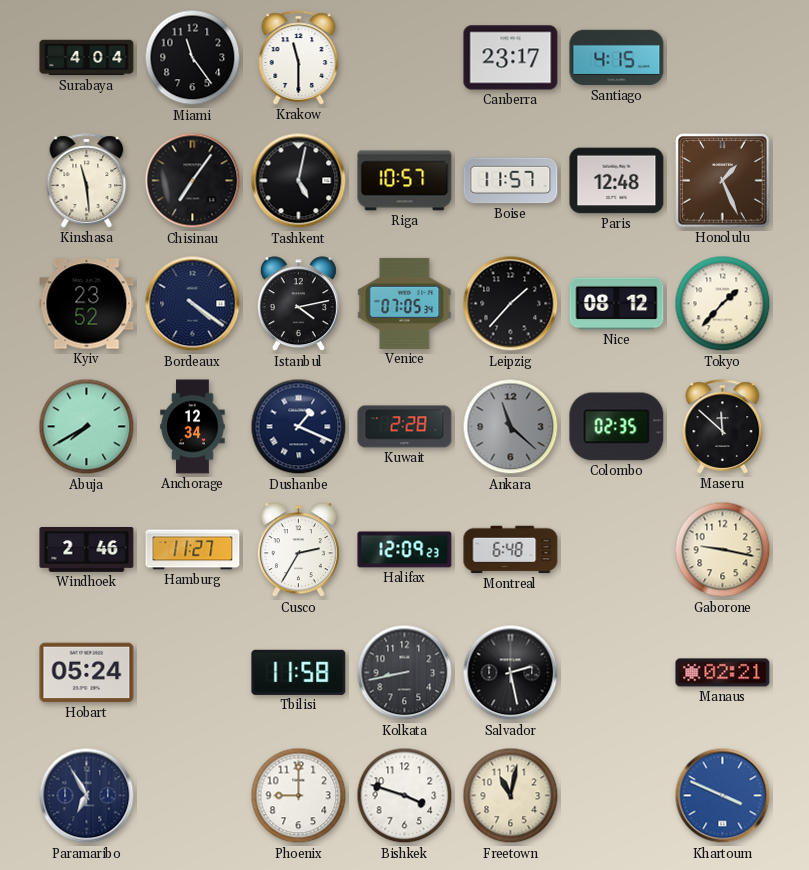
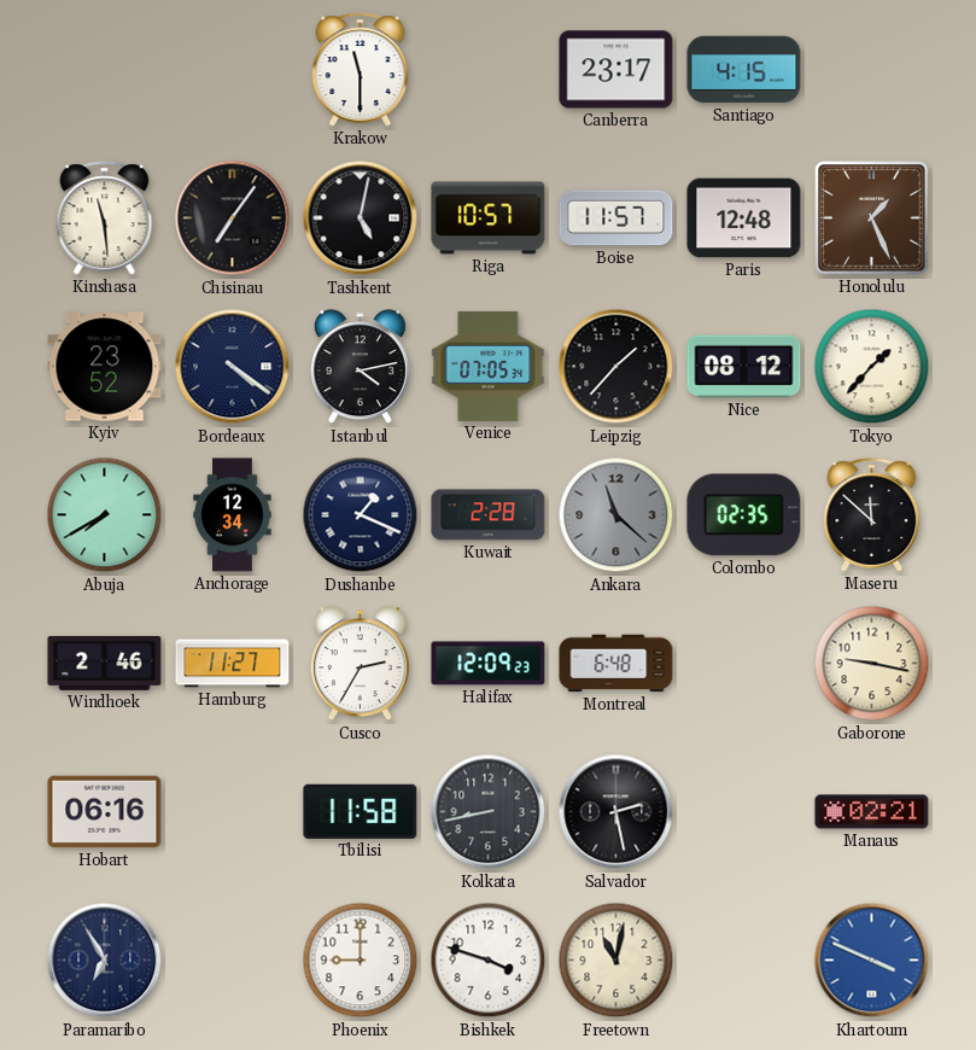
Surabaya: 4:04 -> none (87, 58)
Miami: 11:24 -> none (193, 58)
Hobart: 05:24 -> 06:16 (105, 812)
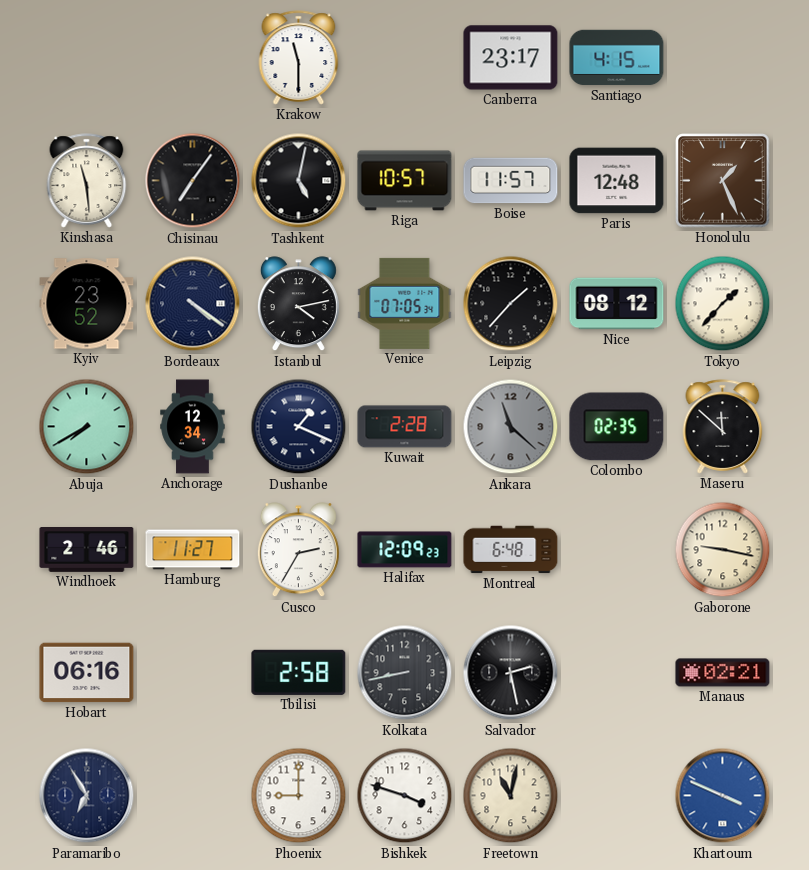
Tbilisi: 11:58 -> 2:58 (299, 672)
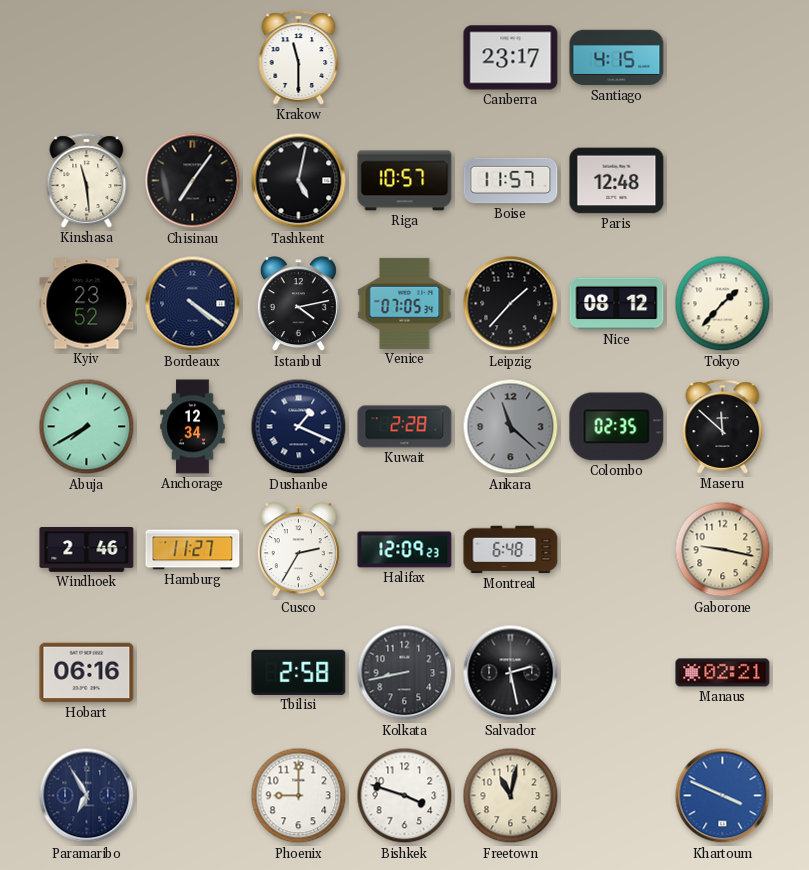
Honolulu: 1:26 -> none (723, 181)
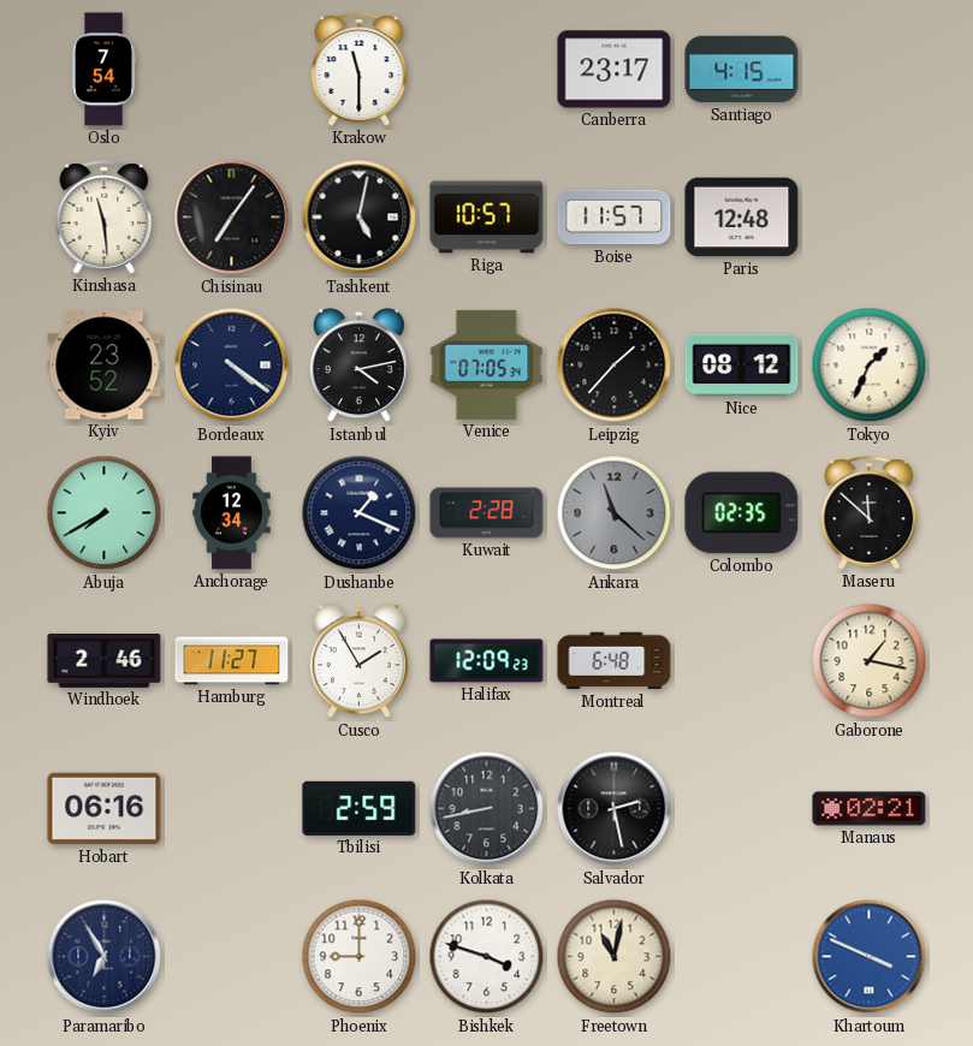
Oslo: none -> 7:54 (105, 70)
Tokyo: 1:37 -> 1:34 (870, 365)
Cusco: 2:35 -> 1:55 (358, 661)
Gaborone: 9:17 -> 1:17 (870, 661)
Tbilisi: 2:58 -> 2:59 (360, 808)
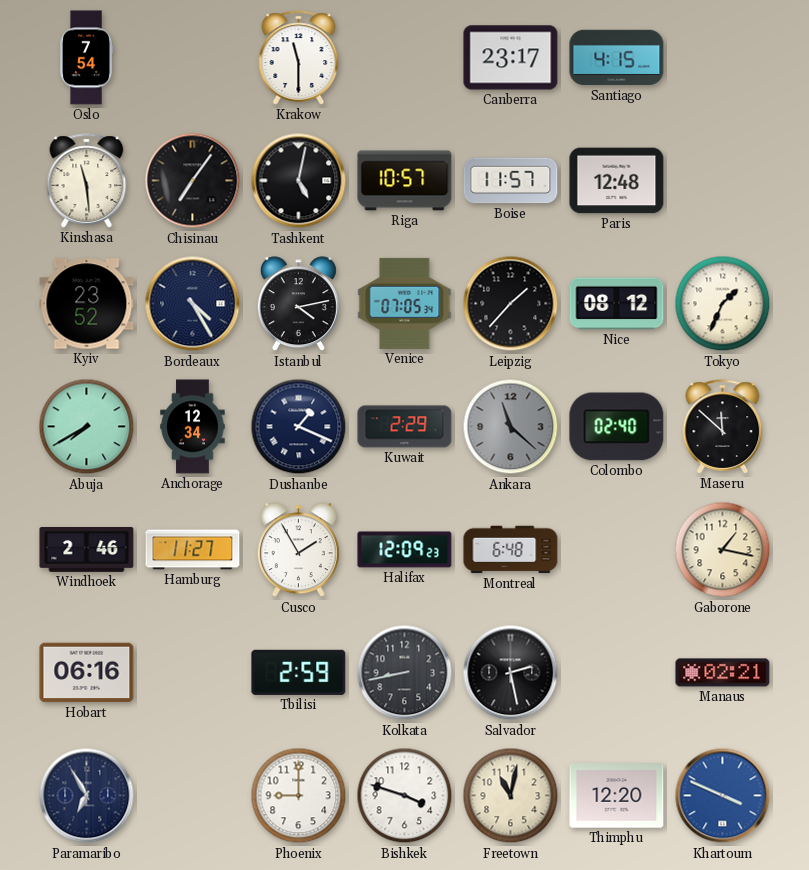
Bordeaux: 4:21 -> 4:25 (193, 304)
Kuwait: 2:28 -> 2:29 (405, 427)
Colombo: 02:35 -> 02:40 (617, 427)
Thimphu: none -> 12:20 (617, 796)
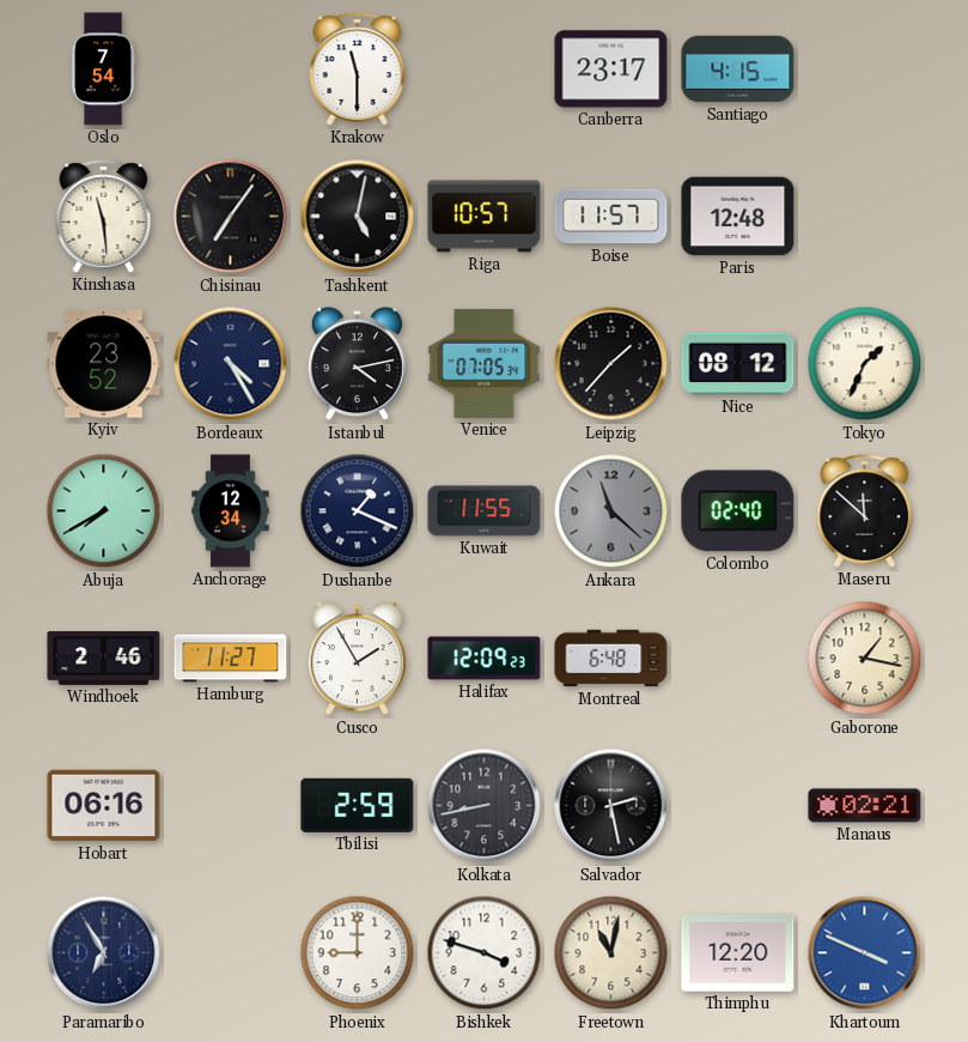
Kuwait: 2:29 -> 11:55 (485, 511)
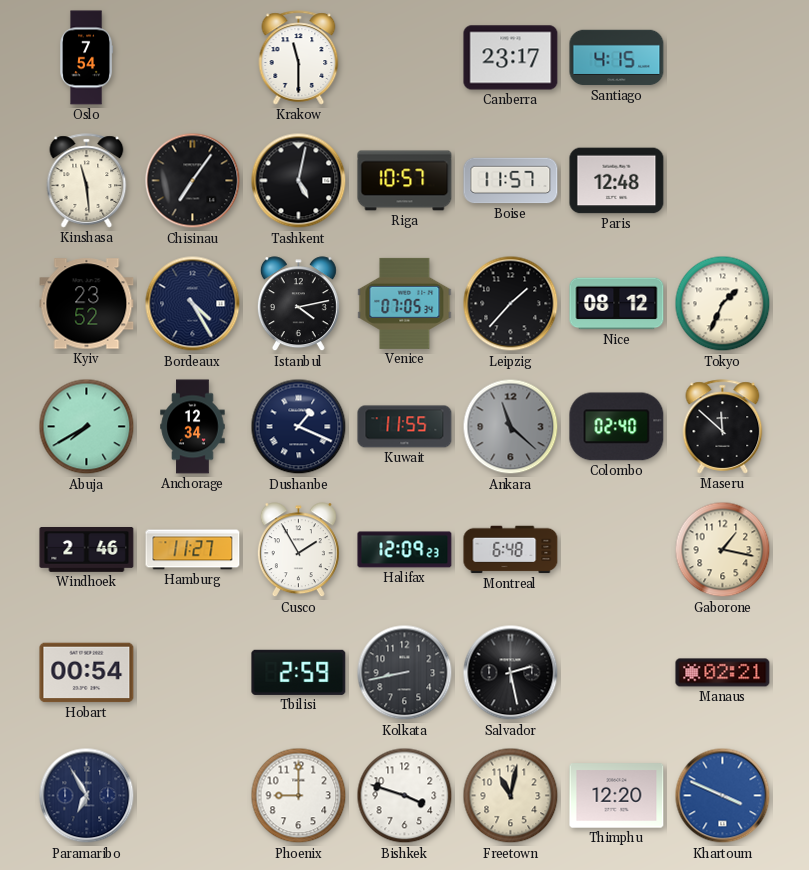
Hobart: 06:16 -> 00:54 (87, 673)
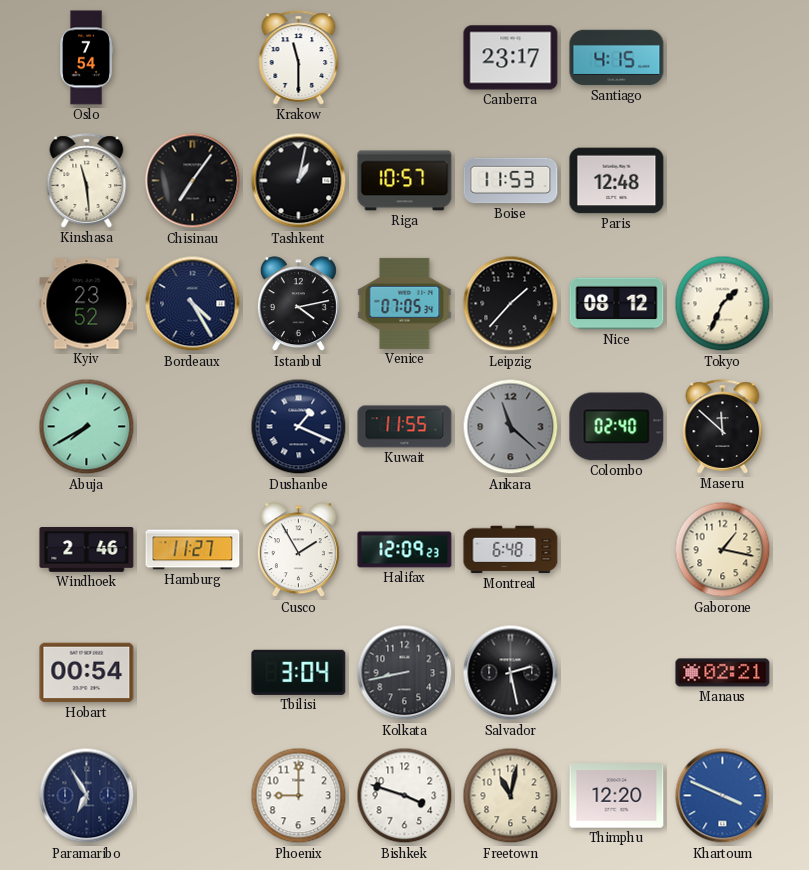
Tashkent: 5:02 -> 1:02 (299, 181)
Boise: 11:57 -> 11:53 (511, 181)
Anchorage: 12:34 -> none (193, 427)
Tbilisi: 2:59 -> 3:04 (299, 672)
